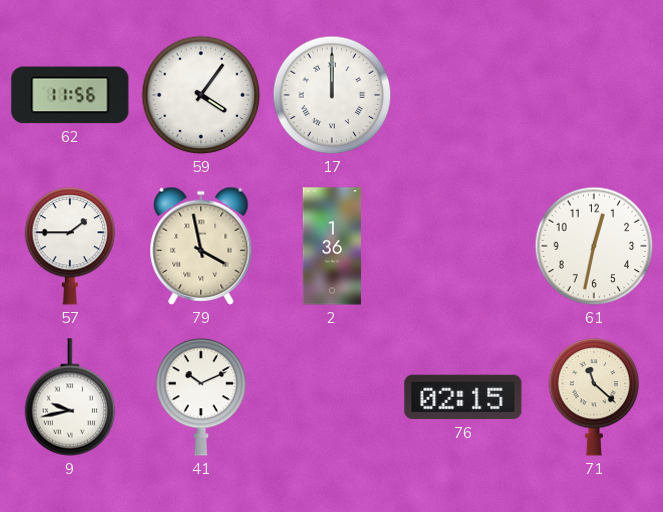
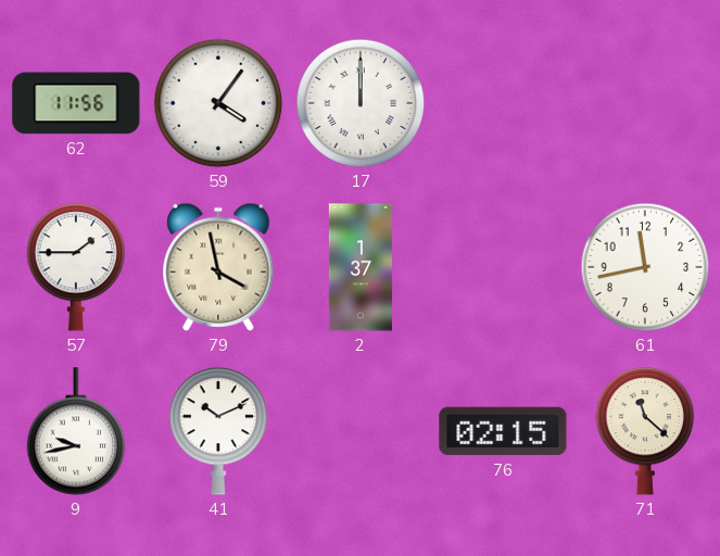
2: 1:36 -> 1:37 (361, 267)
61: 12:32 -> 11:43 (645, 267)
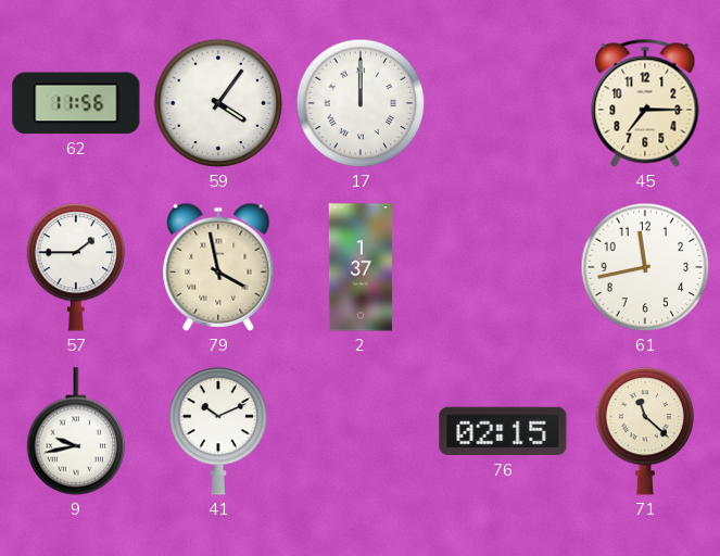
45: none -> 7:15 (645, 103)
